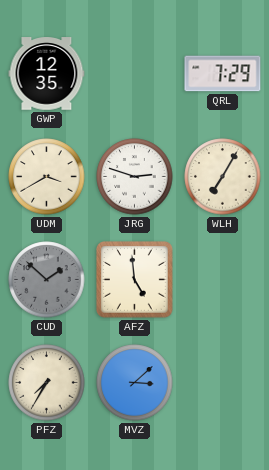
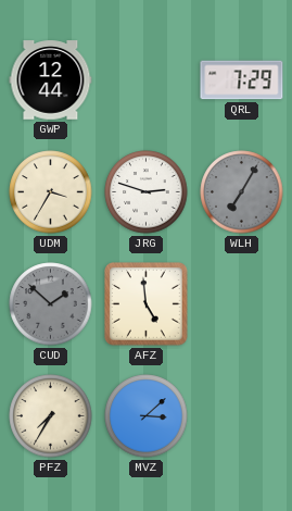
GWP: 12:35 -> 12:44 (51, 80)
UDM: 3:40 -> 3:35 (51, 192)
WLH dial: cream -> grey (242, 192)
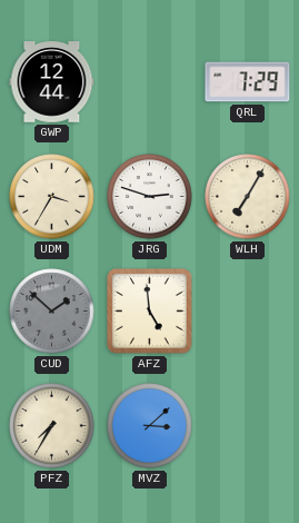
WLH dial: grey -> cream (248, 197)
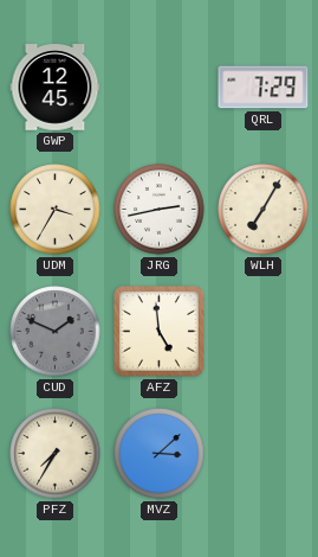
GWP: 12:44 -> 12:45 (56, 88)
JRG: 2:48 -> 2:43 (160, 210)
CUD: 1:52 -> 1:49 (56, 332)
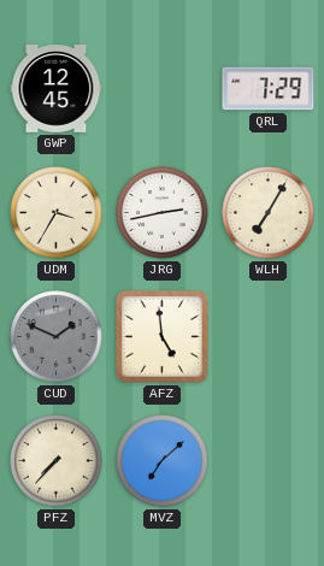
PFZ: 7:35 -> 7:37 (57, 461)
MVZ: 3:08 -> 7:08 (163, 461)
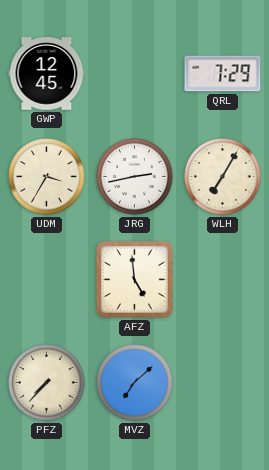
CUD: 1:49 -> none (57, 337)
